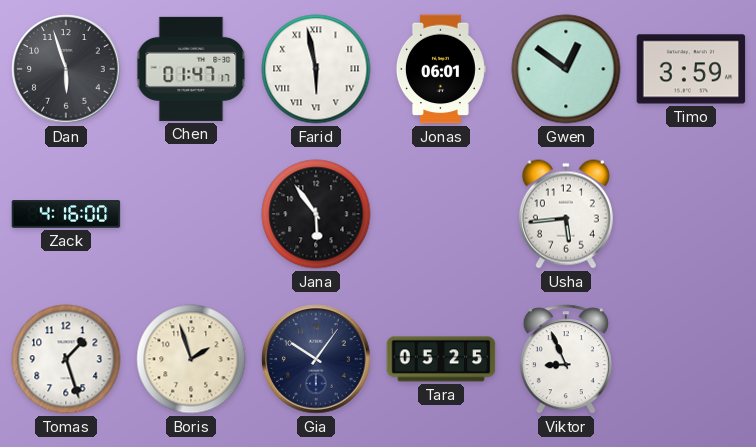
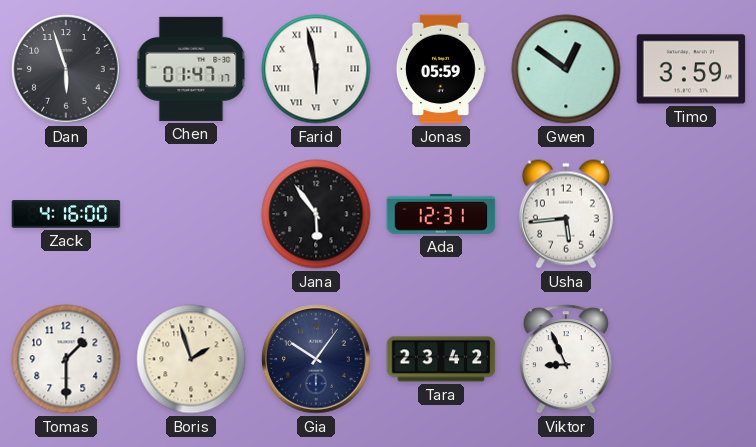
Jonas: 06:01 -> 05:59 (440, 69)
Ada: none -> 12:31 (441, 214)
Tomas: 1:27 -> 1:30 (66, 359)
Tara: 05:25 -> 23:42 (441, 359)
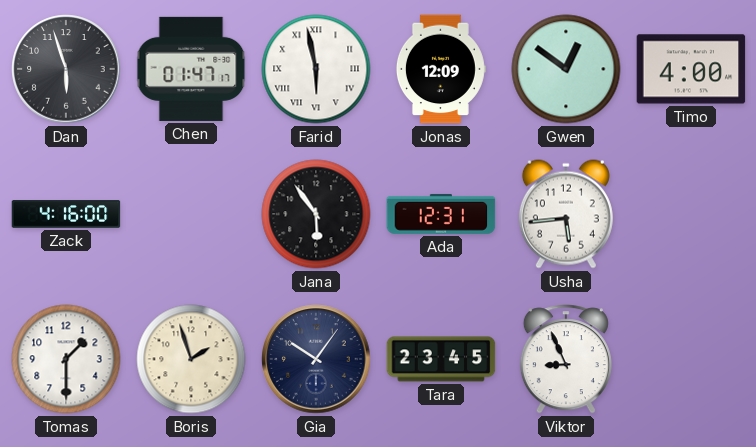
Jonas: 05:59 -> 12:09 (440, 69)
Timo: 3:59 -> 4:00 (691, 69)
Tara: 23:42 -> 23:45 (441, 359)
